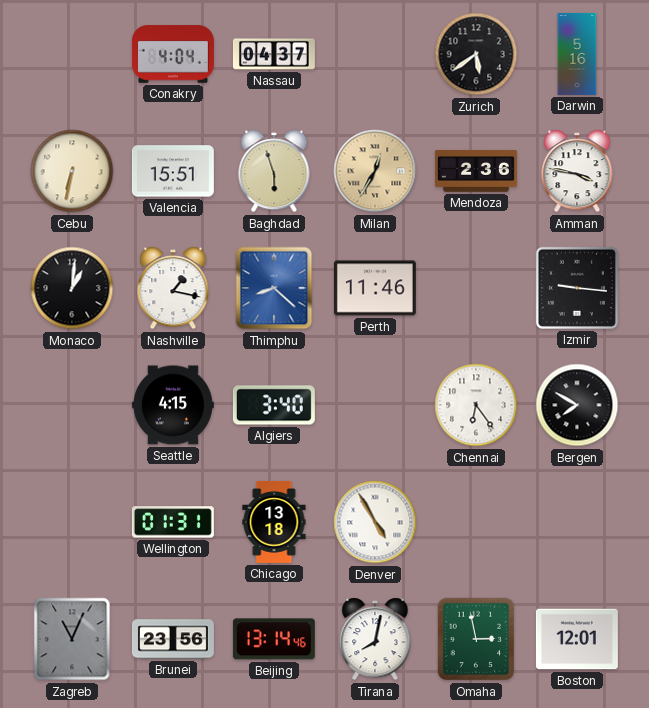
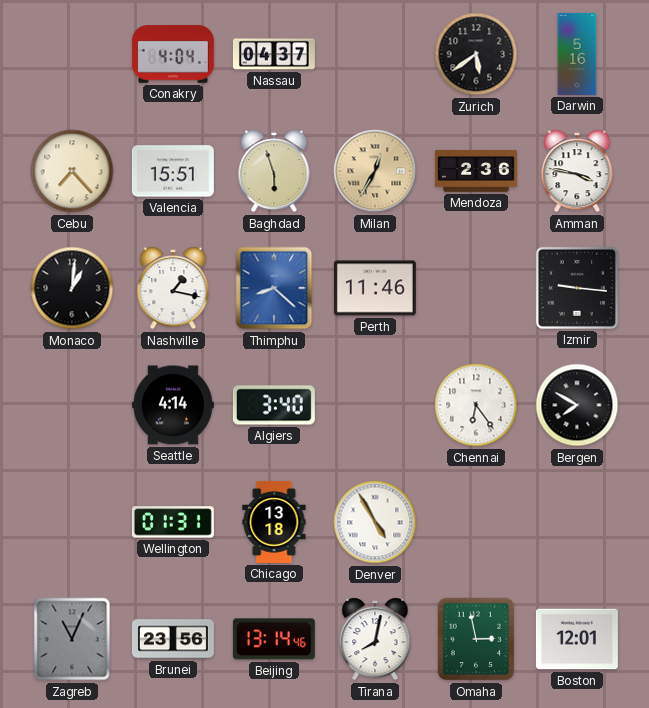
Cebu: 6:32 -> 7:23 (72, 171)
Seattle: 4:15 -> 4:14 (173, 405)
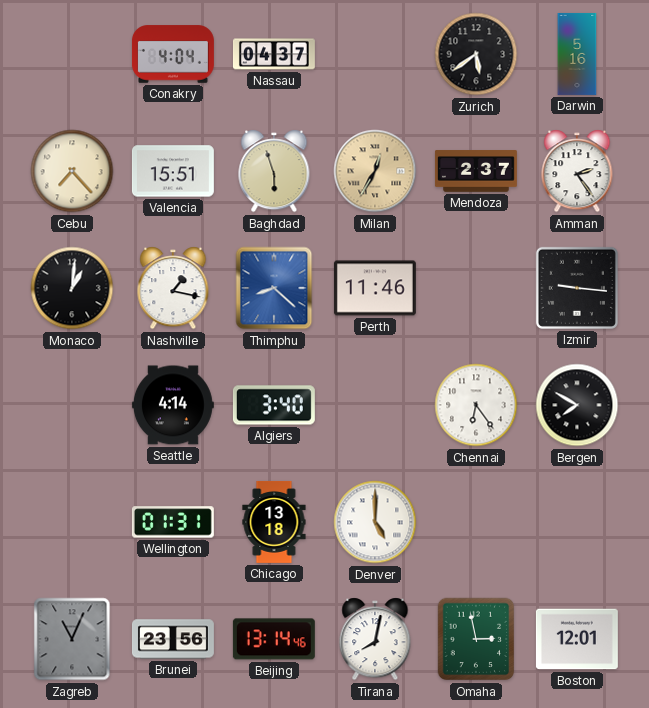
Mendoza: 2:36 -> 2:37 (476, 171)
Amman: 3:47 -> 2:24 (577, 171)
Denver: 4:55 -> 5:00 (375, 522)
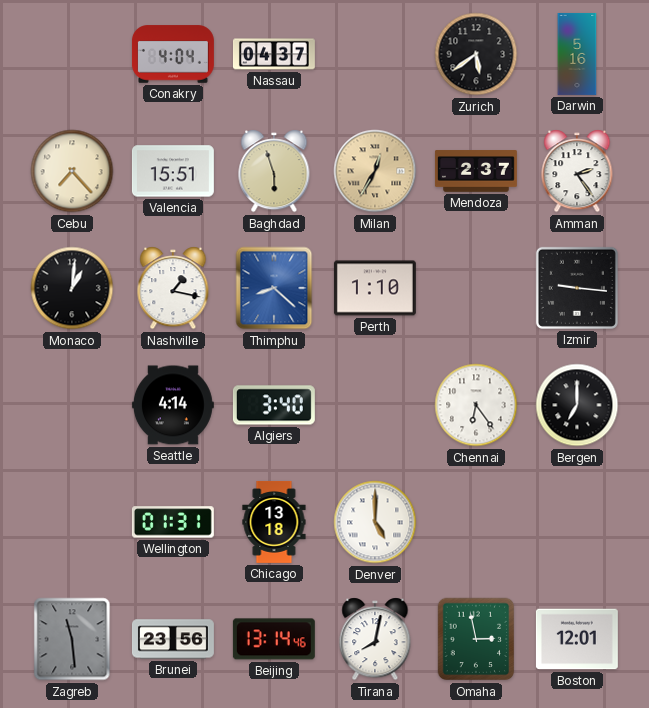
Perth: 11:46 -> 1:10 (375, 288)
Bergen: 7:50 -> 7:00 (577, 405)
Zagreb: 11:04 -> 11:29 (72, 639)
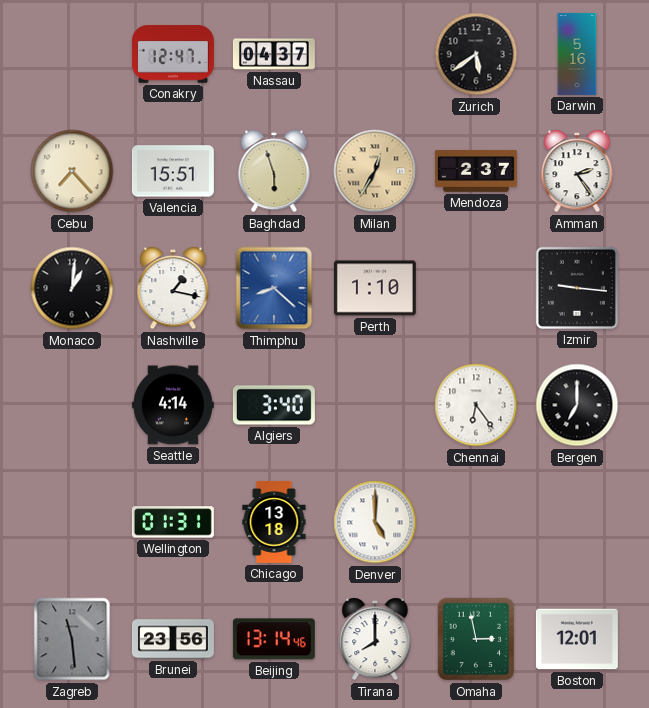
Conakry: 4:04 -> 12:47 (173, 54)
Tirana: 8:02 -> 8:00 (375, 639)
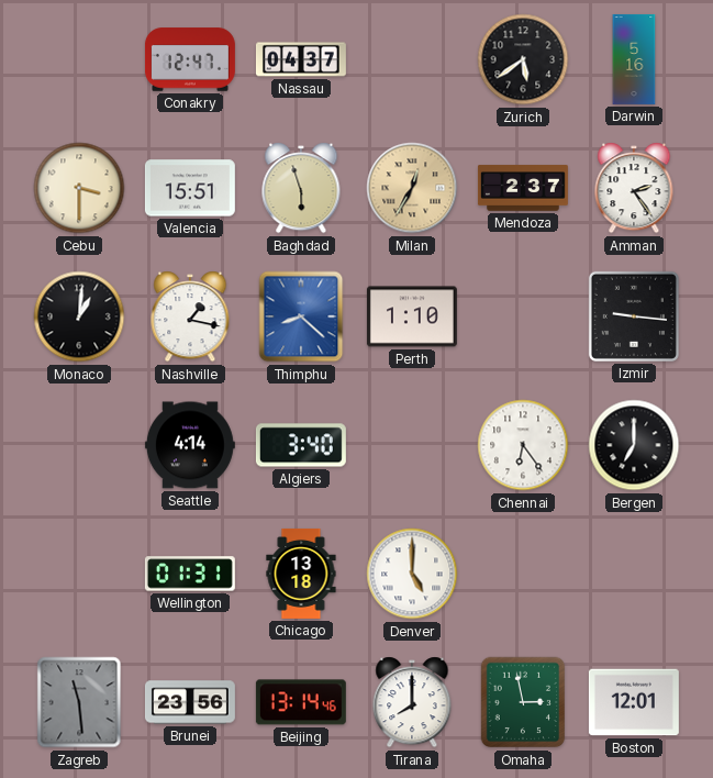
Cebu: 7:23 -> 3:30 (79, 188)
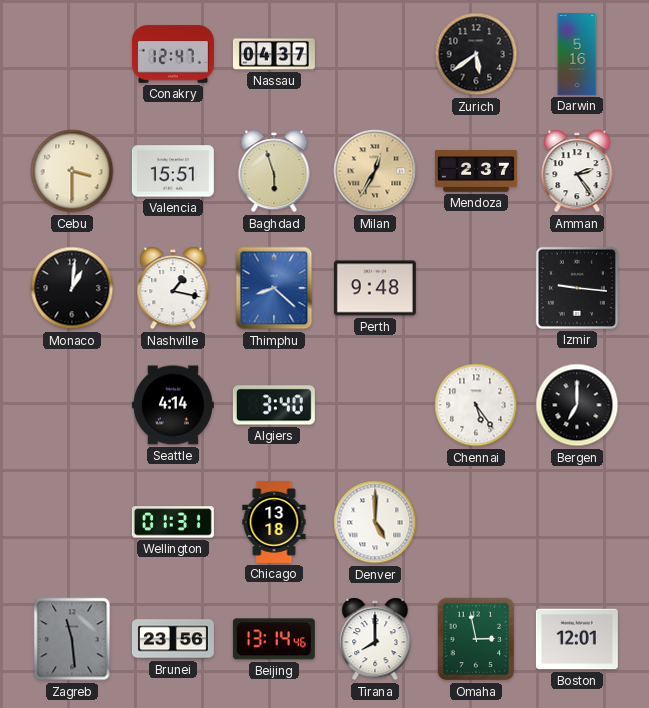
Perth: 1:10 -> 9:48 (375, 288)
Chennai: 6:24 -> 5:24 (476, 405)
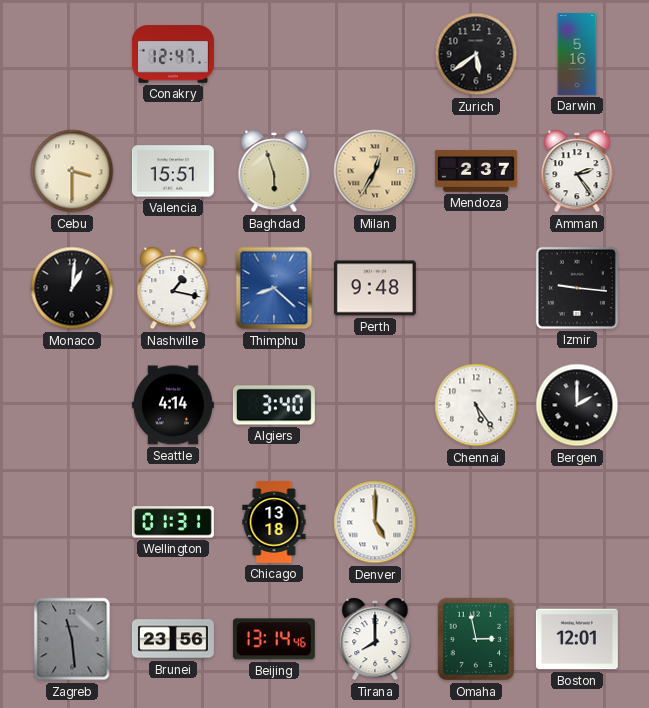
Nassau: 04:37 -> none (274, 54)
Bergen: 7:00 -> 2:00 (577, 405)
